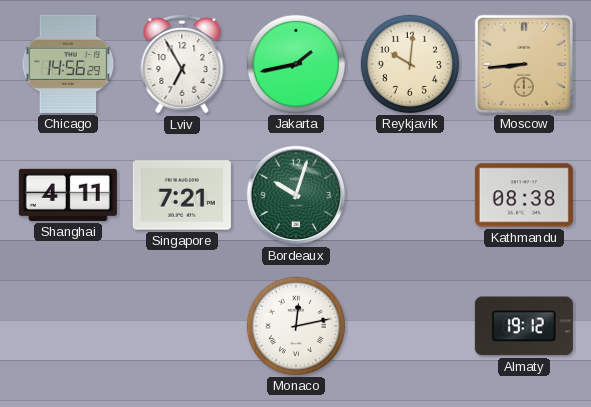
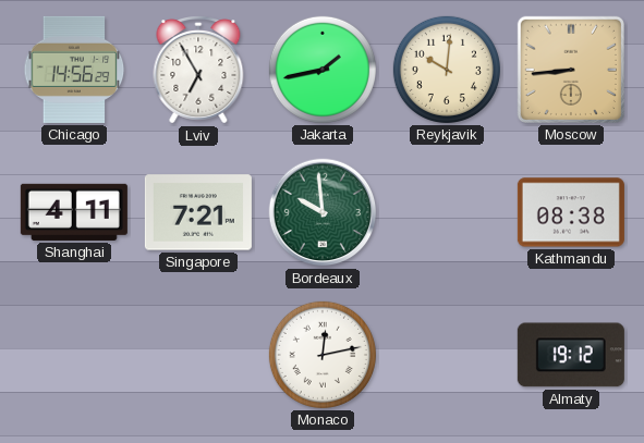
Bordeaux: 10:03 -> 9:59 (323, 212)
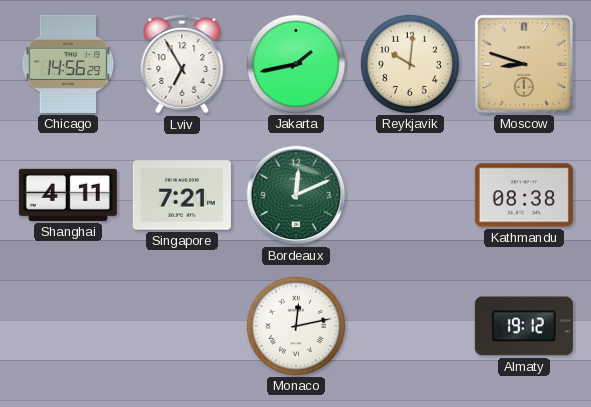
Moscow: 8:44 -> 8:48 (524, 64)
Bordeaux: 9:59 -> 12:11 (296, 195)
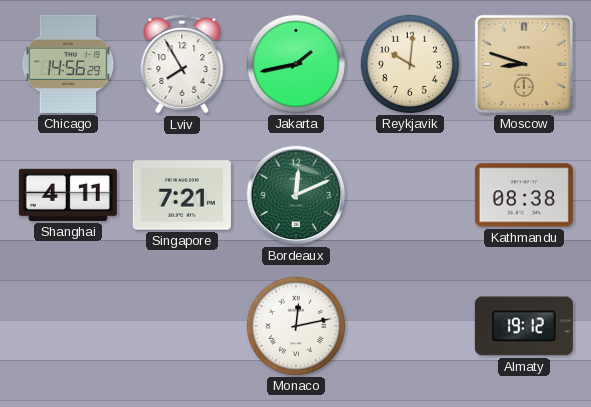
Lviv: 6:55 -> 7:55 (182, 65)
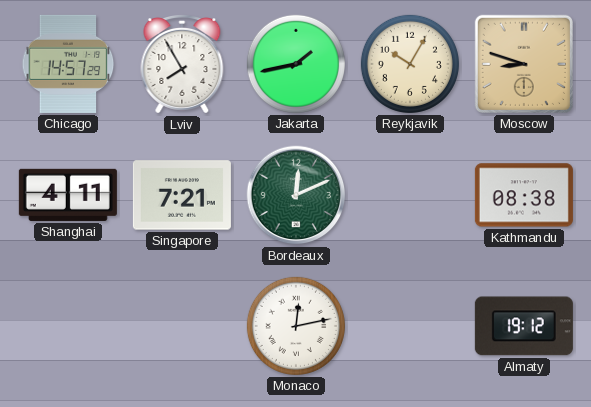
Chicago: 14:56 -> 14:57 (68, 64)
Reykjavik: 10:01 -> 10:05 (410, 64)
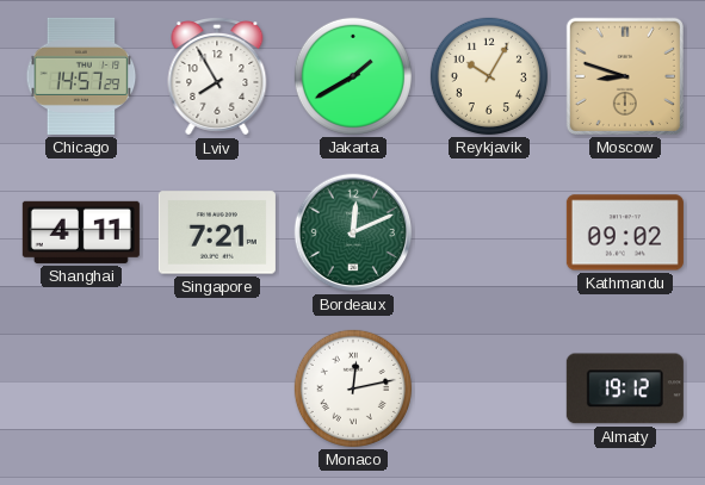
Jakarta: 1:43 -> 1:40 (353, 76)
Kathmandu: 08:38 -> 09:02 (625, 232)
